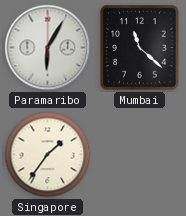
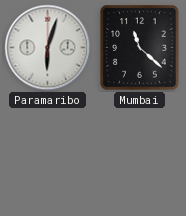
Paramaribo: 6:05 -> 6:03 (48, 48)
Singapore: 1:36 -> none (48, 155)
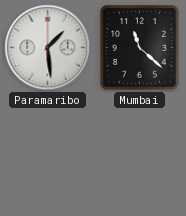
Paramaribo: 6:03 -> 1:29 (48, 48)
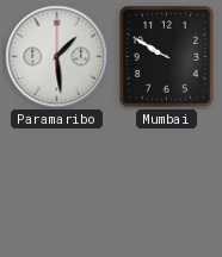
Mumbai: 11:22 -> 9:50 (167, 57)
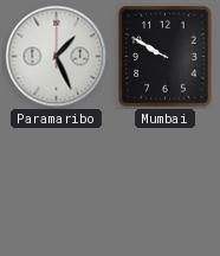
Paramaribo: 1:29 -> 1:26 (57, 57)
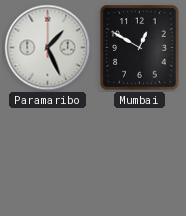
Mumbai: 9:50 -> 12:50 (140, 48)
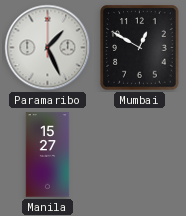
Manila: none -> 15:27 (48, 155)
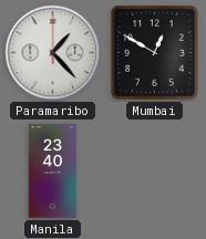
Paramaribo: 1:26 -> 1:23 (53, 53)
Manila: 15:27 -> 23:40 (53, 172)
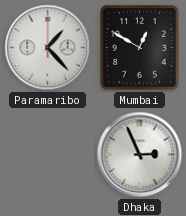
Manila: 23:40 -> none (53, 172)
Dhaka: none -> 2:56 (140, 155)
